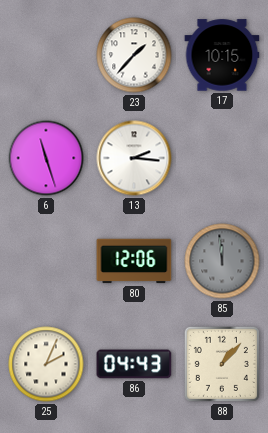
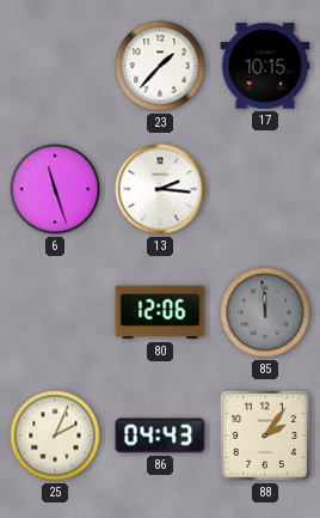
88: 1:07 -> 2:06 (265, 435)
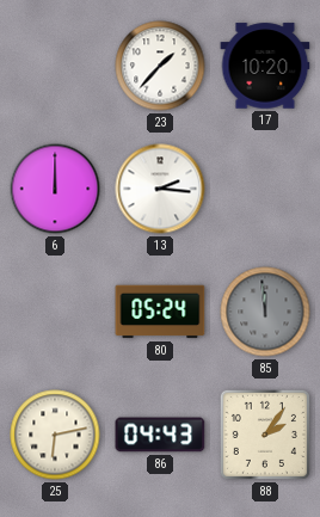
17: 10:15 -> 10:20 (265, 66)
6: 11:27 -> 12:00 (55, 189)
80: 12:06 -> 05:24 (160, 312)
25: 2:04 -> 6:13 (55, 435)
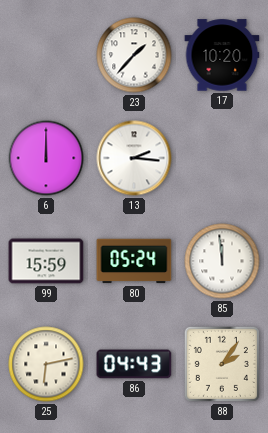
99: none -> 15:59 (46, 261)
85 dial: grey -> white (222, 261)
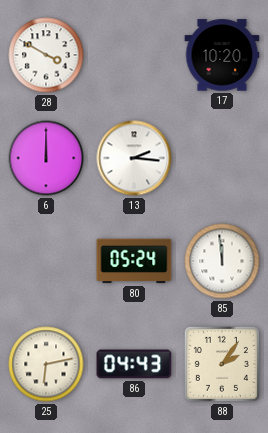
28: none -> 3:50 (46, 55)
23: 1:37 -> none (134, 55)
99: 15:59 -> none (46, 261)
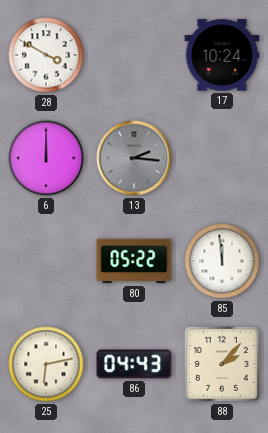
17: 10:20 -> 10:24 (222, 55)
13 dial: white -> grey (134, 158)
80: 05:24 -> 05:22 (134, 261)
88: 2:06 -> 2:07 (222, 364)
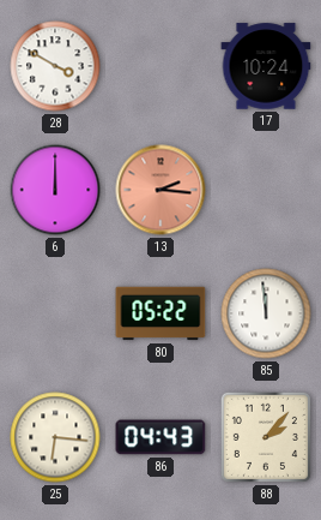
13 dial: grey -> salmon (160, 190)
25: 6:13 -> 6:16 (55, 437)
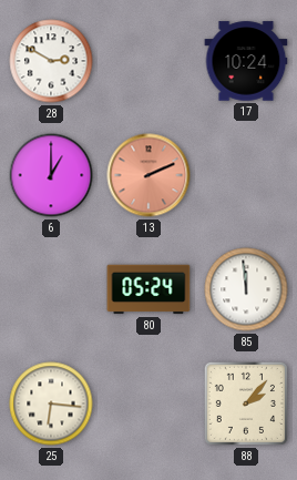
28: 3:50 -> 2:50 (51, 61)
6: 12:00 -> 1:00 (51, 175)
13: 2:16 -> 2:11 (148, 175)
80: 05:22 -> 05:24 (148, 289)
86: 04:43 -> none (160, 437)
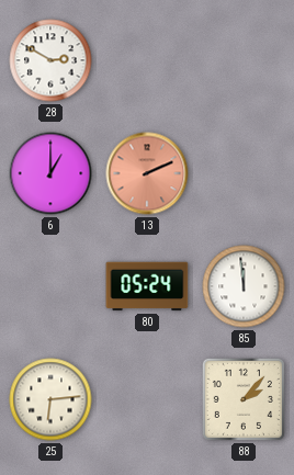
17: 10:24 -> none (246, 61)
25: 6:16 -> 6:14 (50, 399)
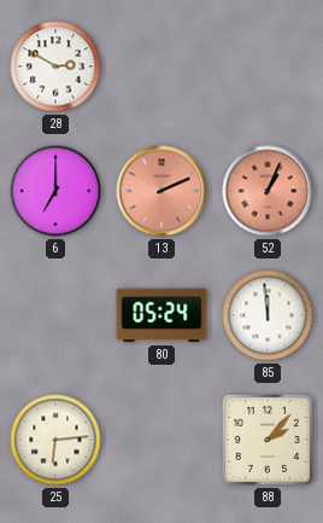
6: 1:00 -> 7:00 (55, 191)
52: none -> 1:04 (268, 191)
